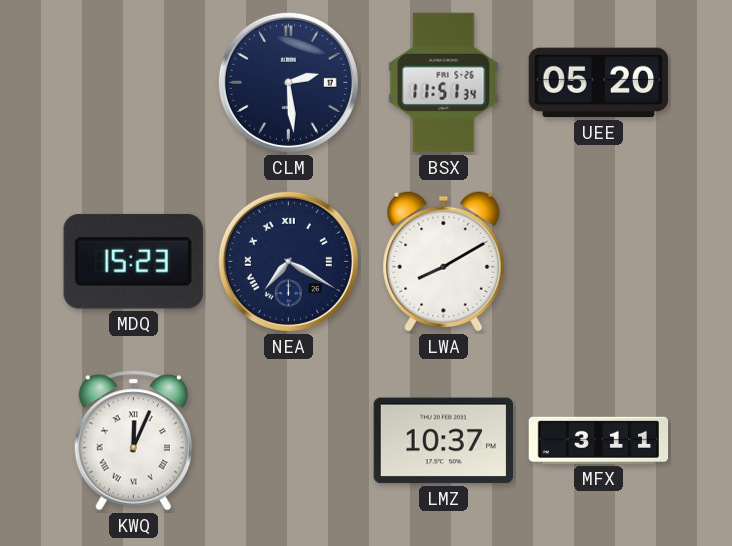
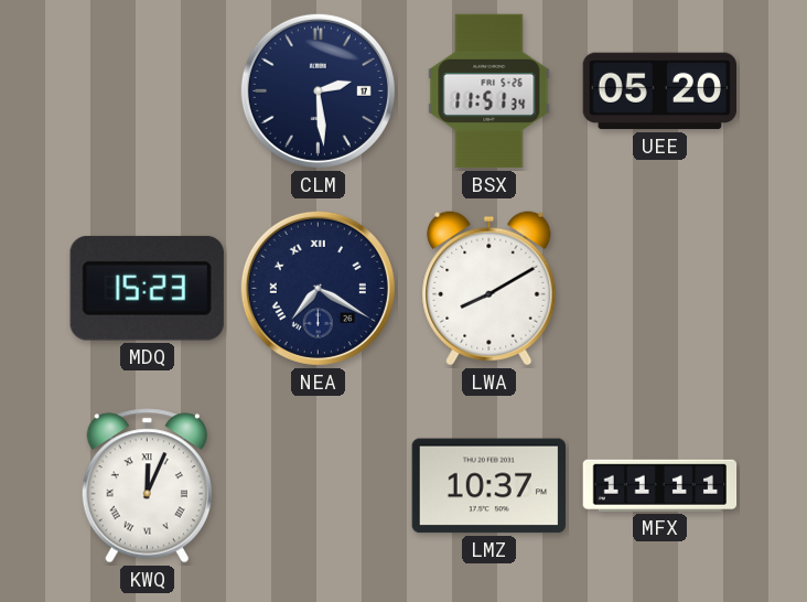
MFX: 3:11 -> 11:11 (660, 485)
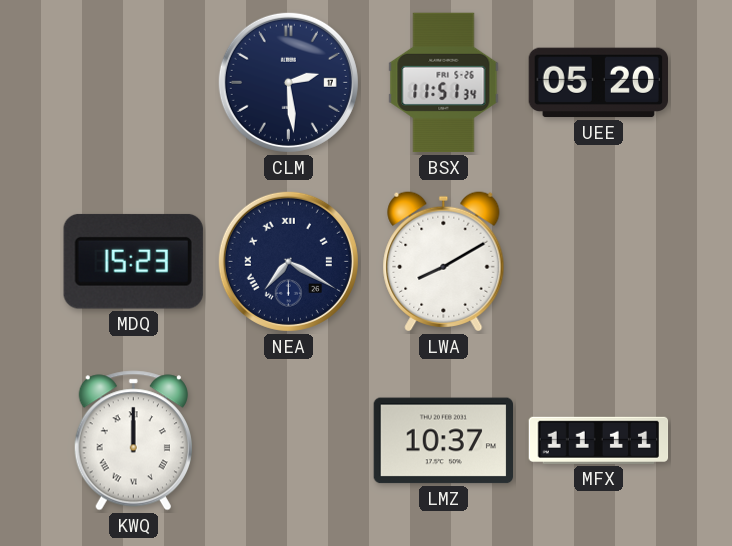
KWQ: 12:04 -> 12:00 (133, 441)
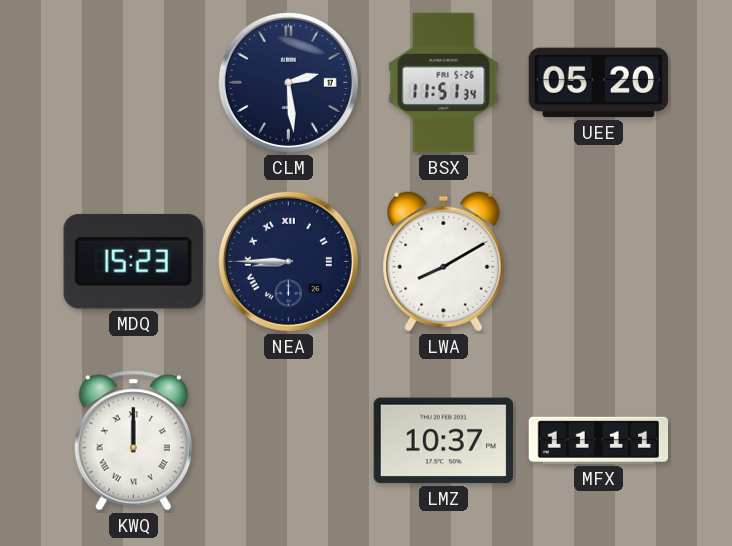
NEA: 7:20 -> 8:45 (288, 261)
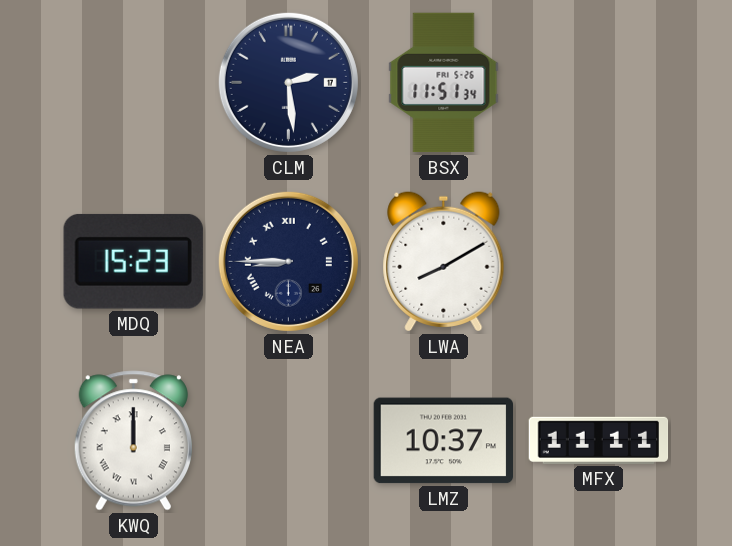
UEE: 05:20 -> none (598, 83)
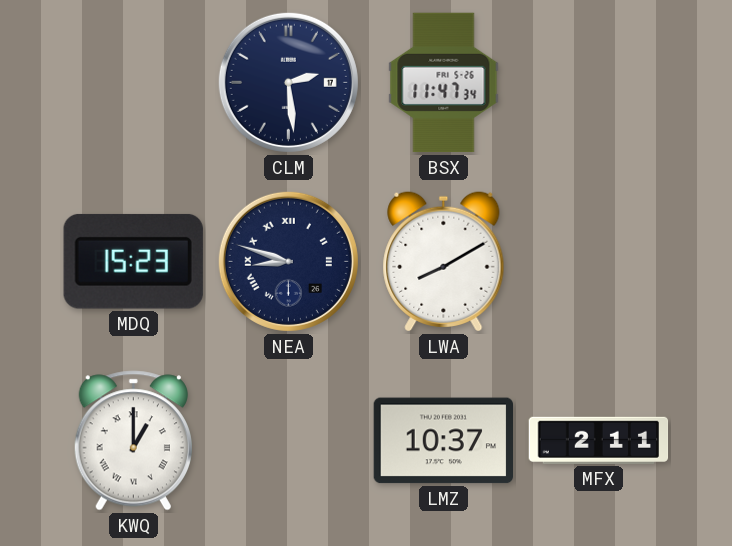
BSX: 11:51 -> 11:47 (444, 83)
NEA: 8:45 -> 8:48 (288, 261)
KWQ: 12:00 -> 1:00 (133, 441)
MFX: 11:11 -> 2:11 (599, 440)
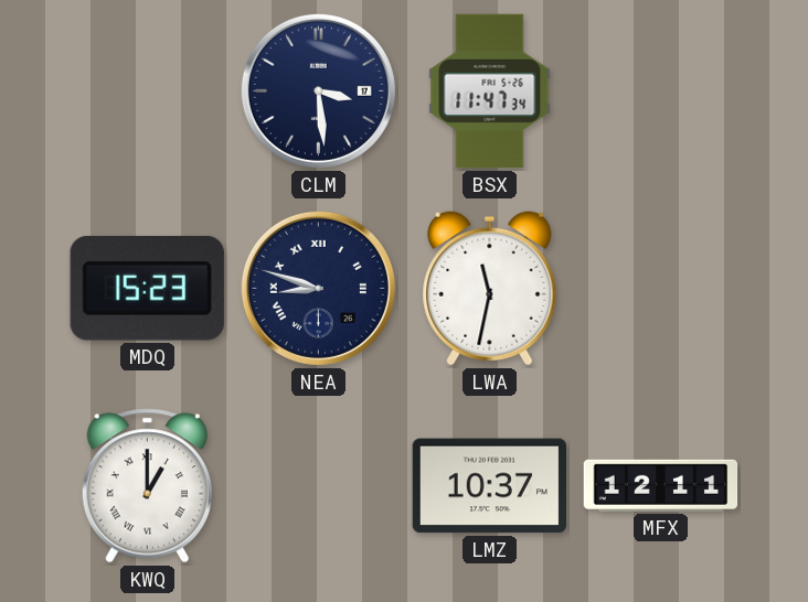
CLM: 2:29 -> 3:29 (318, 90)
LWA: 8:10 -> 11:32 (490, 289)
MFX: 2:11 -> 12:11 (661, 485)
